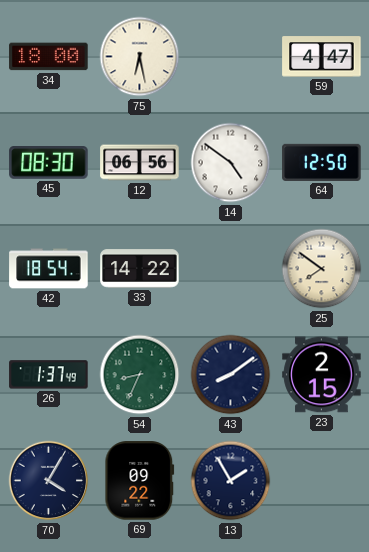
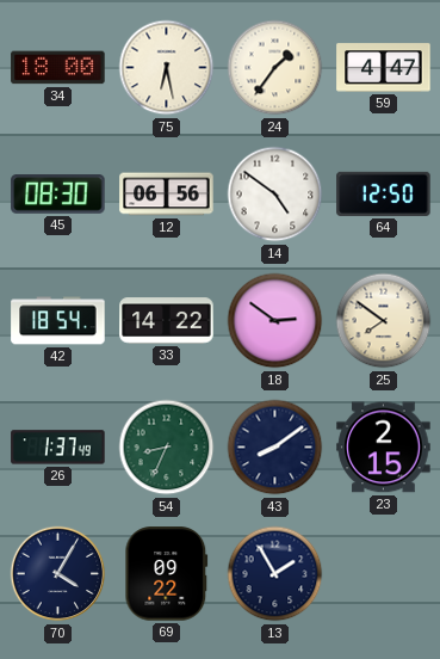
24: none -> 1:36 (275, 68)
18: none -> 2:51 (275, 321)
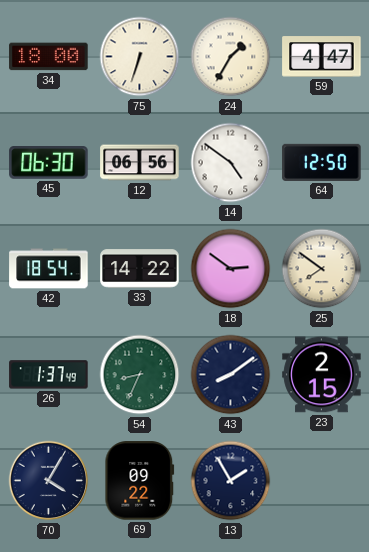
75: 6:28 -> 6:33 (140, 57)
24: 1:36 -> 1:35 (231, 57)
45: 08:30 -> 06:30 (49, 163)
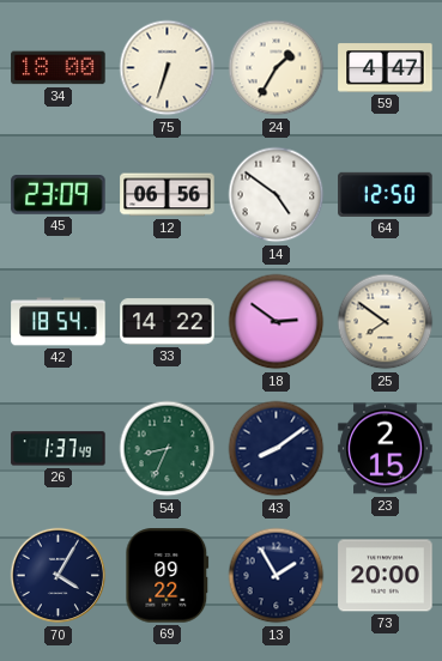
45: 06:30 -> 23:09 (59, 195)
73: none -> 20:00 (386, 576)
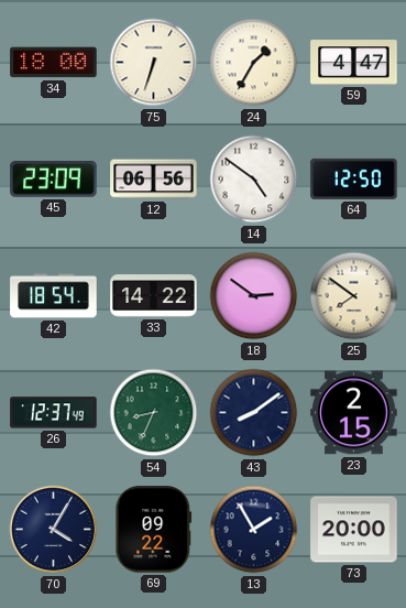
26: 1:37 -> 12:37 (54, 413)
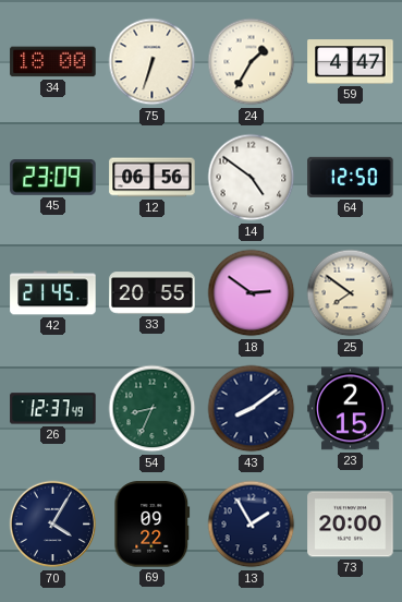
42: 18:54 -> 21:45 (53, 293)
33: 14:22 -> 20:55 (153, 293)
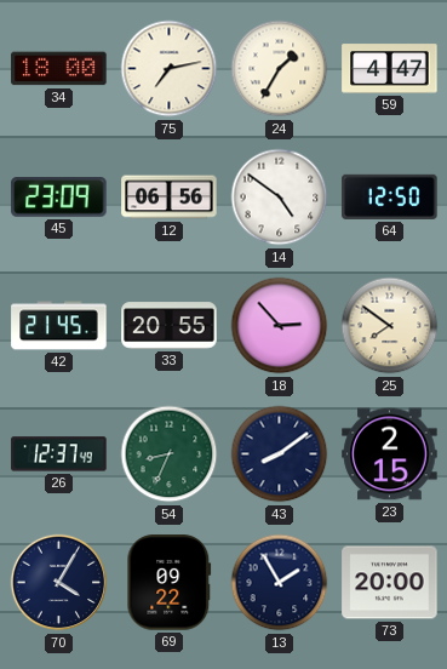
75: 6:33 -> 7:13 (170, 69)
18: 2:51 -> 2:53 (280, 326)
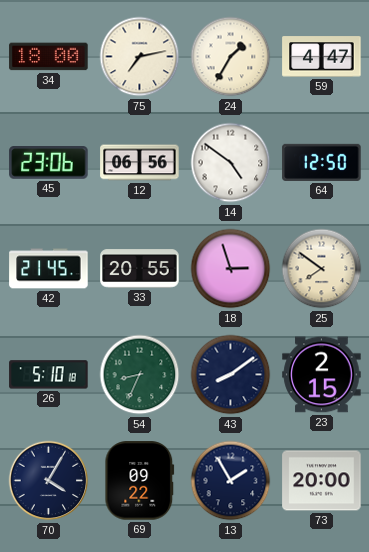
45: 23:09 -> 23:06 (49, 163)
18: 2:53 -> 2:57 (231, 269)
26: 12:37 -> 5:10 (49, 375)
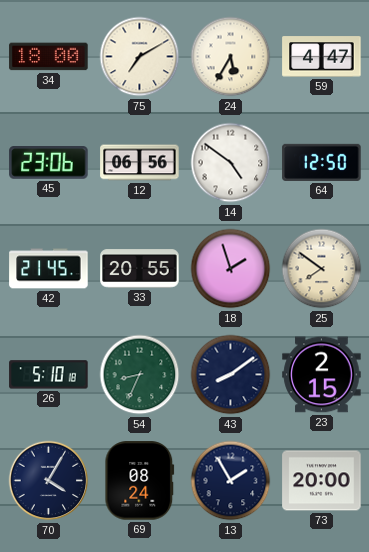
75: 7:13 -> 7:10 (140, 57)
24: 1:35 -> 5:35 (231, 57)
18: 2:57 -> 1:57 (231, 269)
69: 09:22 -> 08:24 (140, 481)
